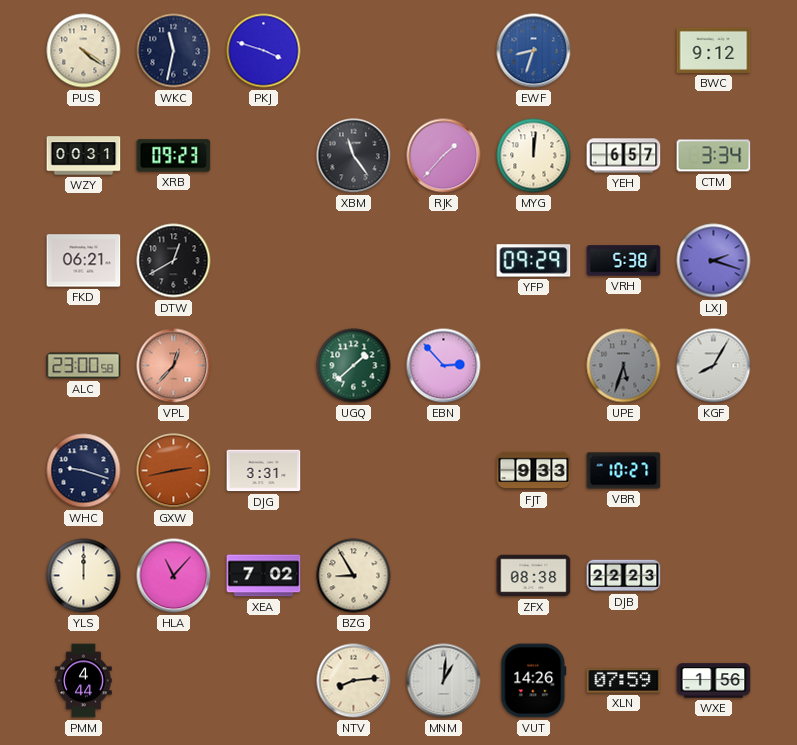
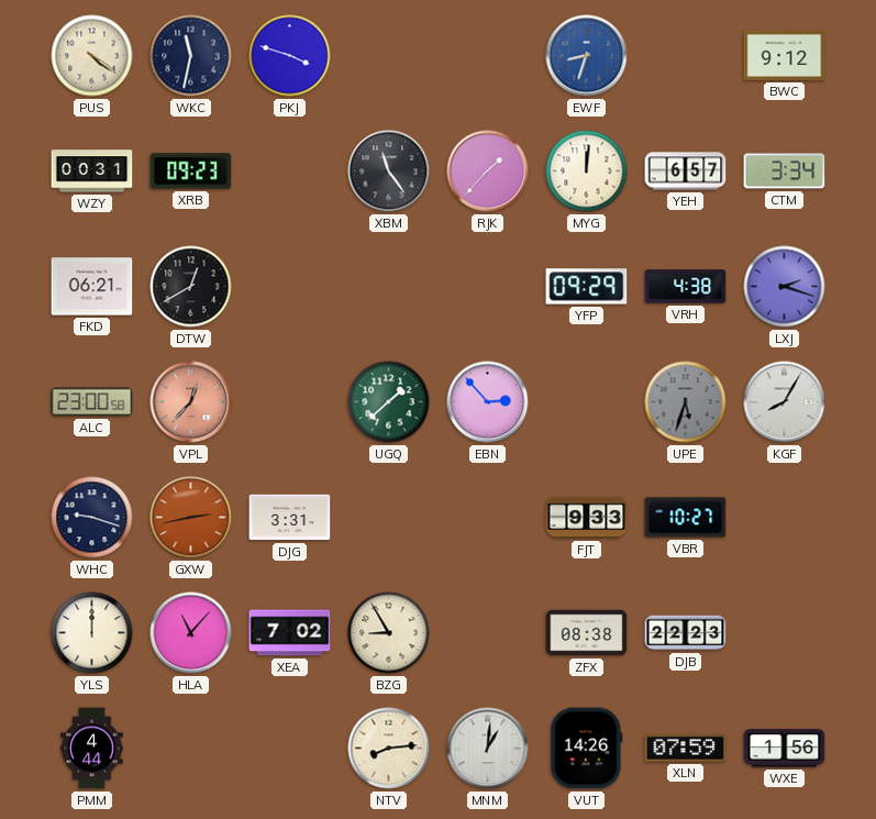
VRH: 5:38 -> 4:38 (686, 287)
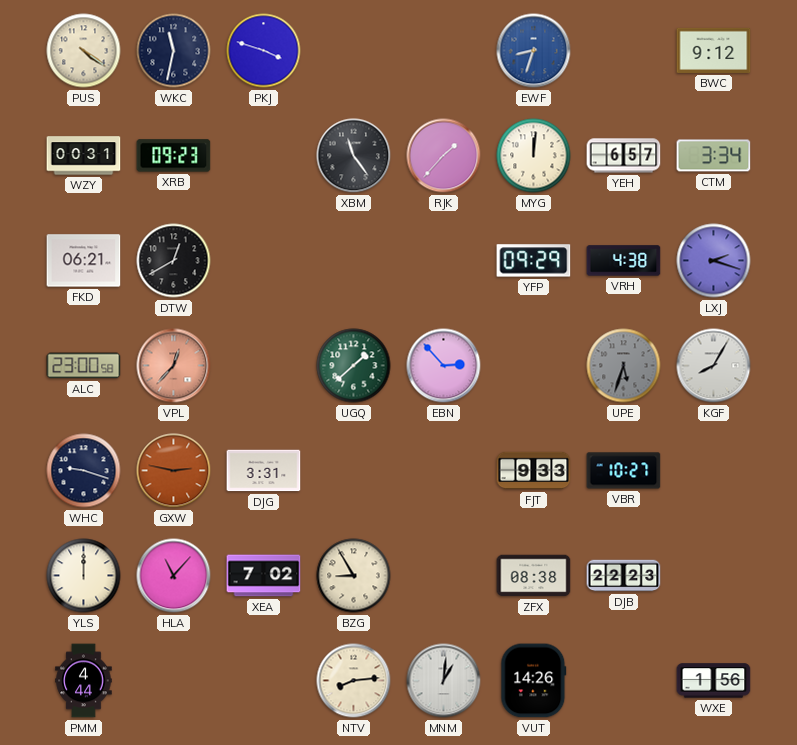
GXW: 2:43 -> 2:47 (174, 471)
XLN: 07:59 -> none (686, 749)
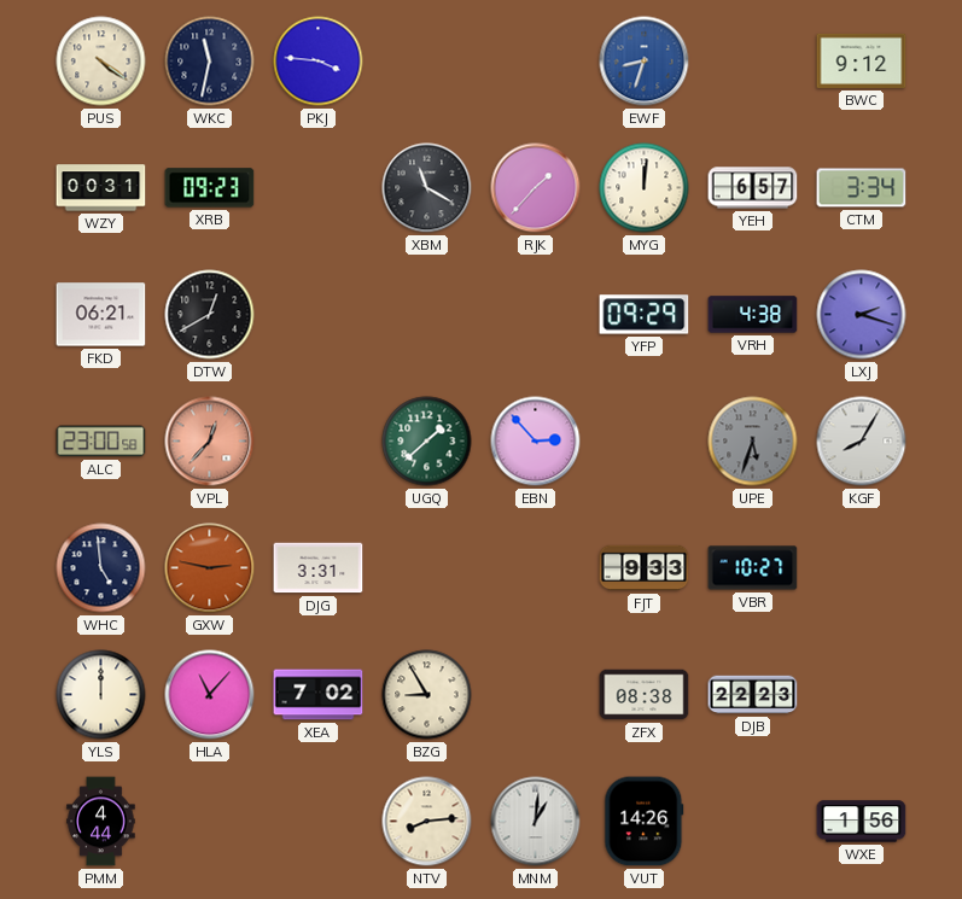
PKJ: 3:48 -> 3:46 (319, 62)
XBM: 11:24 -> 11:20 (427, 188)
WHC: 9:18 -> 4:59 (101, 568)
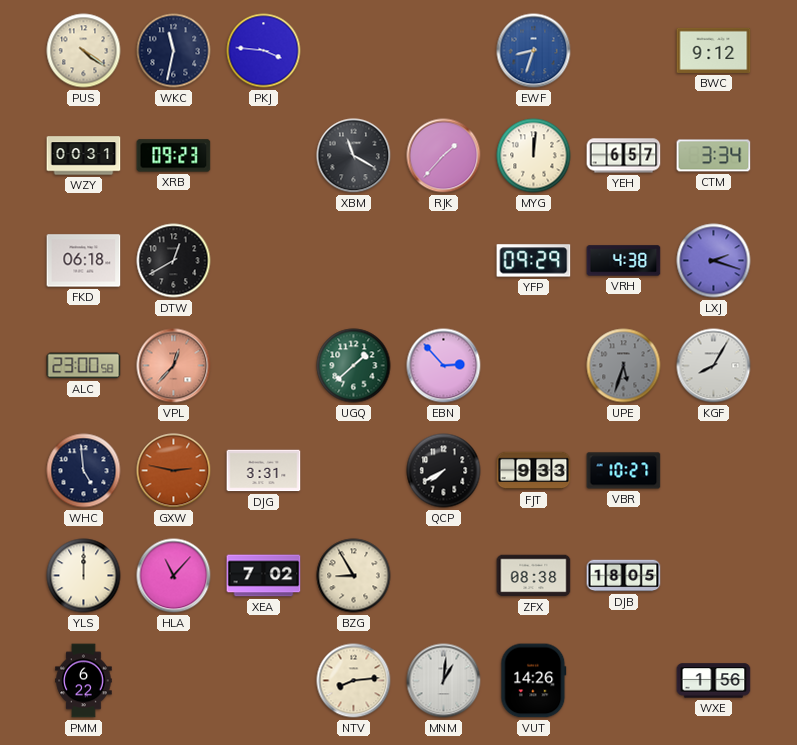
FKD: 06:21 -> 06:18 (84, 261)
QCP: none -> 7:40 (444, 471)
DJB: 22:23 -> 18:05 (624, 576)
PMM: 4:44 -> 6:22 (84, 681)
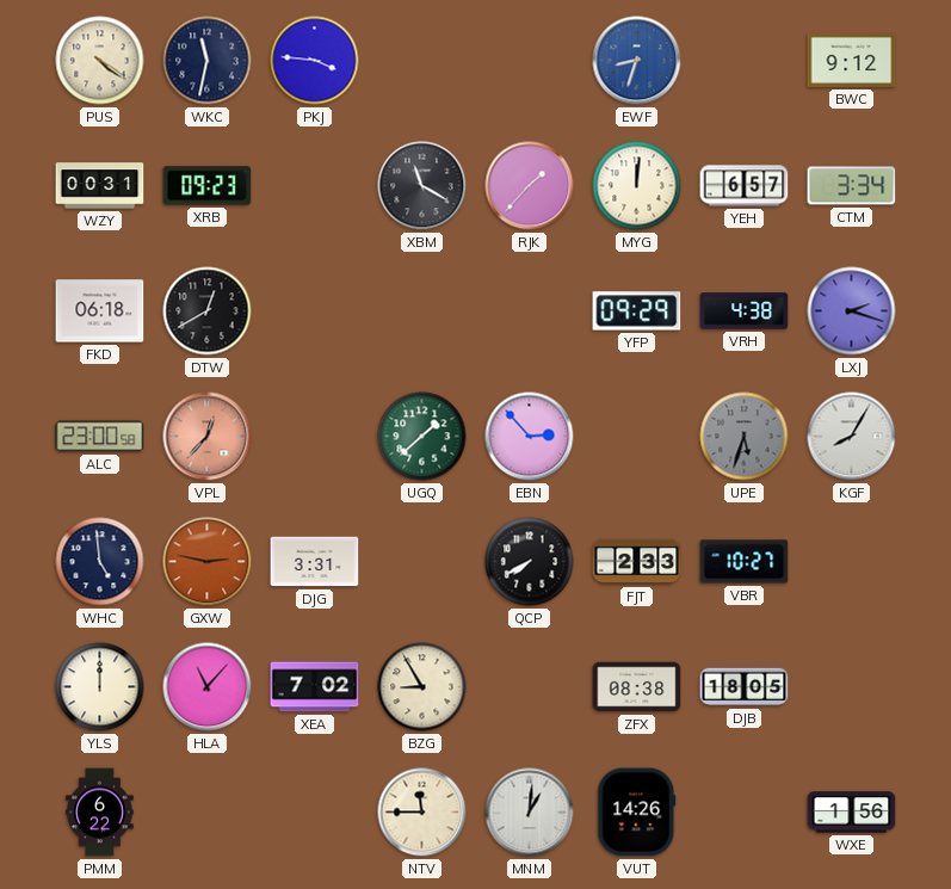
FJT: 9:33 -> 2:33 (637, 562)
NTV: 8:14 -> 11:45 (422, 813)
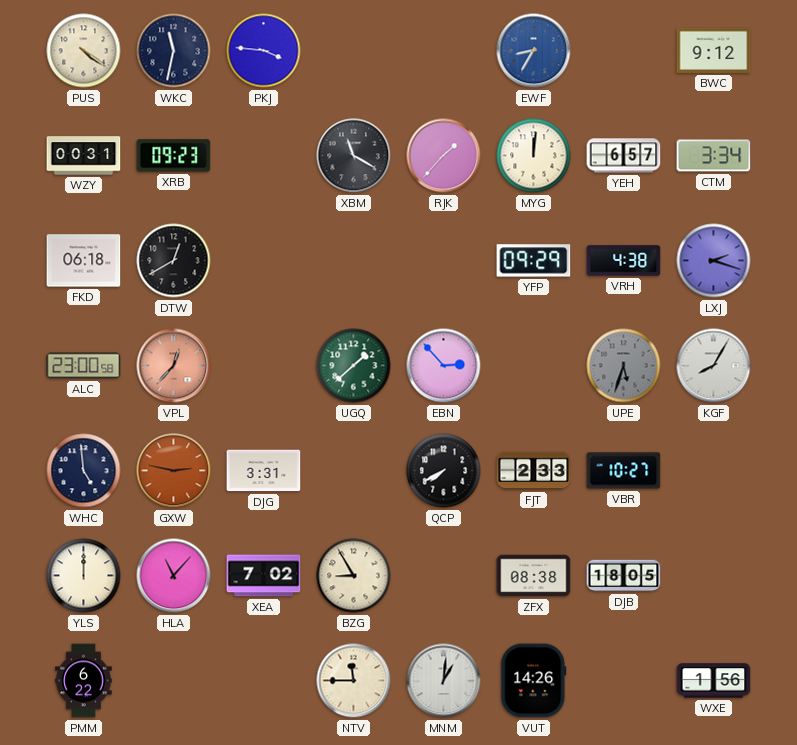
EWF: 8:33 -> 8:35 (534, 51)
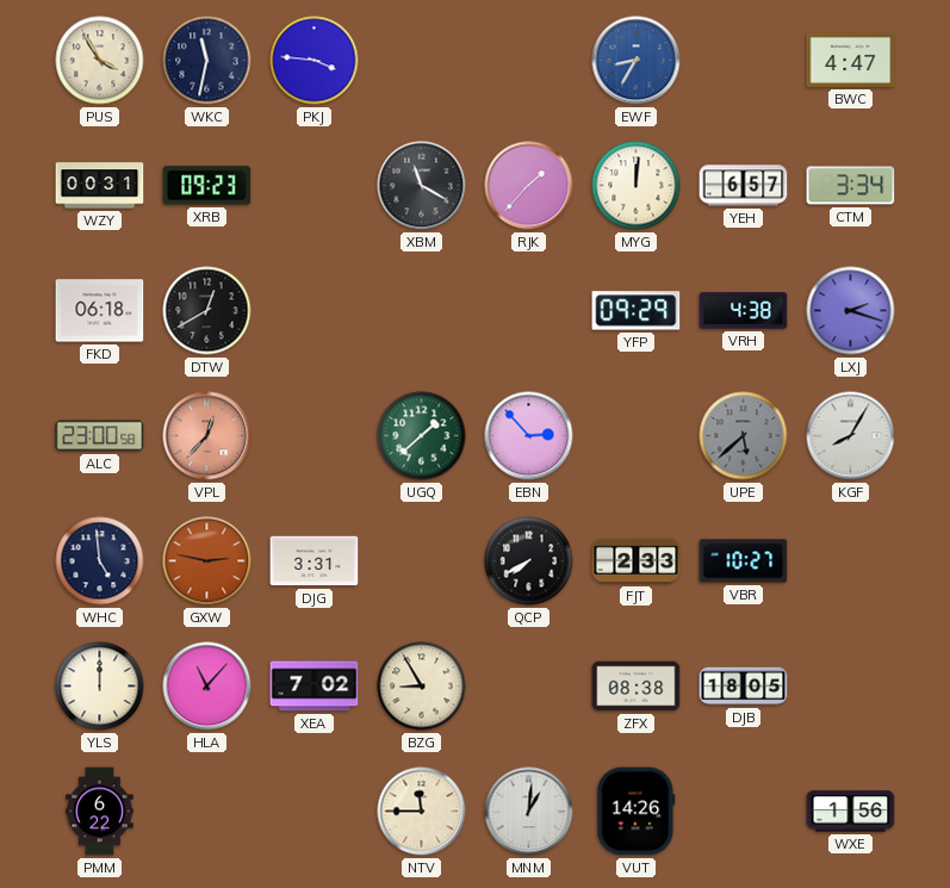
PUS: 4:21 -> 3:55 (100, 61)
BWC: 9:12 -> 4:47 (851, 60)
UPE: 5:33 -> 5:38 (744, 436)
